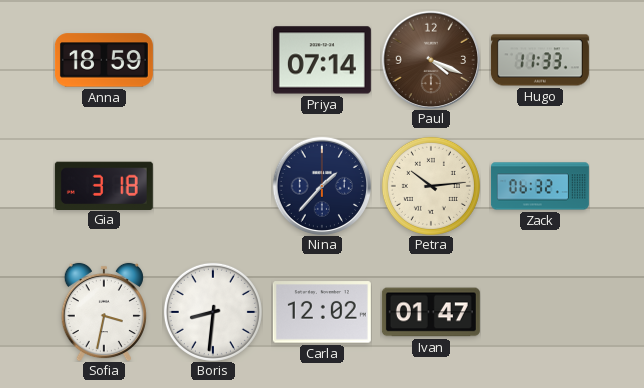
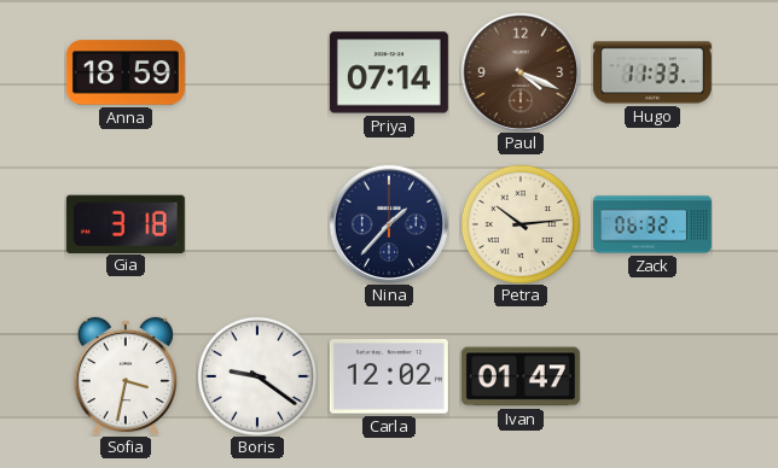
Boris: 8:31 -> 9:21 (257, 376)
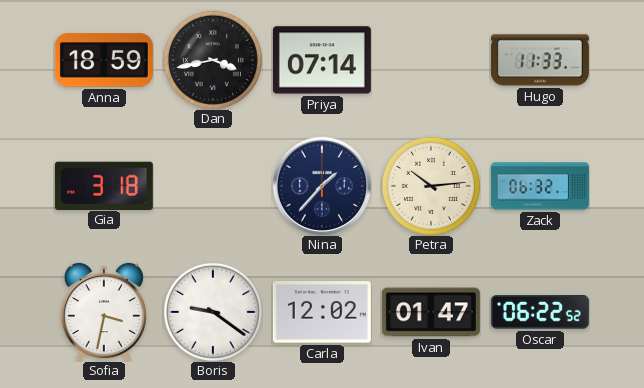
Dan: none -> 3:43 (213, 60)
Paul: 4:19 -> none (519, 71)
Oscar: none -> 06:22 (540, 313)
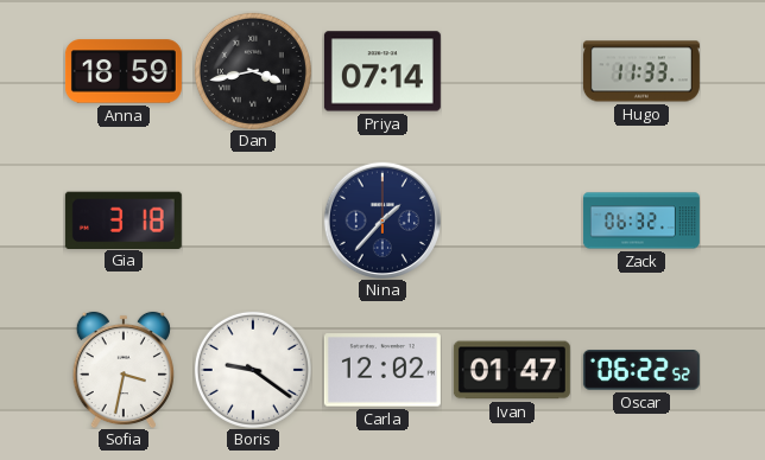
Petra: 10:14 -> none (431, 186)
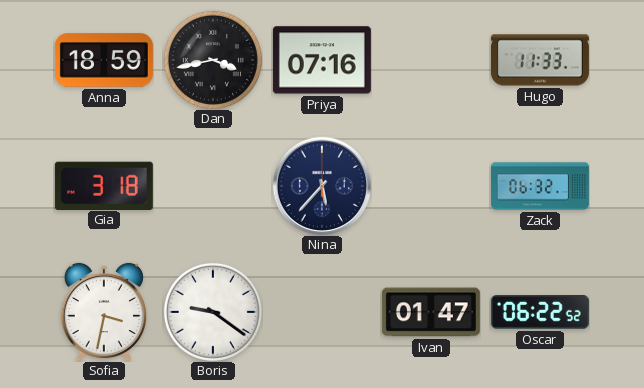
Priya: 07:14 -> 07:16 (322, 60)
Nina: 1:37 -> 5:37 (321, 185)
Carla: 12:02 -> none (383, 370)
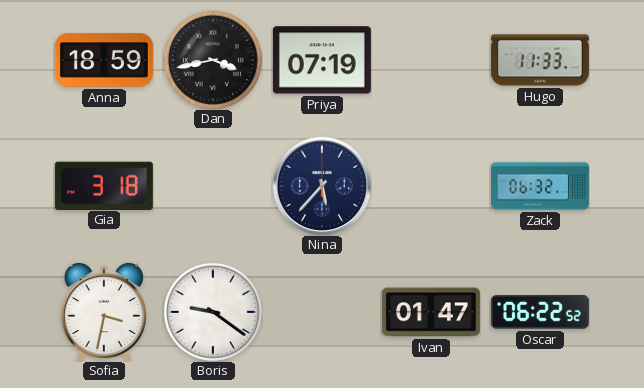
Priya: 07:16 -> 07:19 (322, 60)
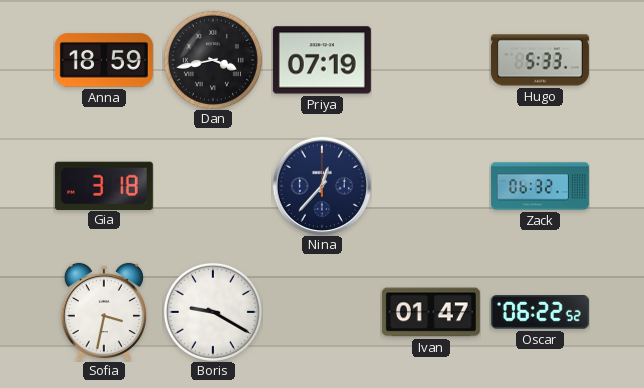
Hugo: 11:33 -> 5:33 (540, 60)
Nina: 5:37 -> 12:37 (321, 185)
Boris: 9:21 -> 9:20 (213, 312)
